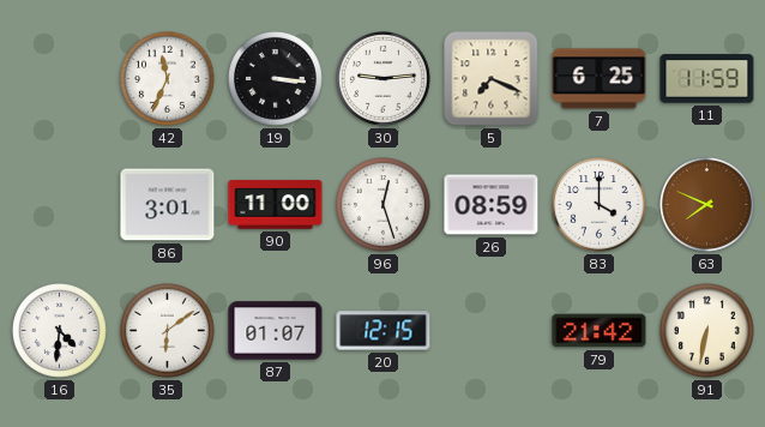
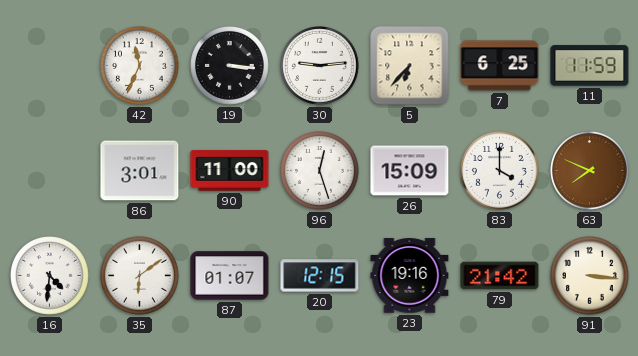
5: 7:19 -> 6:37 (410, 66)
26: 08:59 -> 15:09 (410, 171)
23: none -> 19:16 (410, 276)
91: 6:32 -> 3:16 (590, 276)
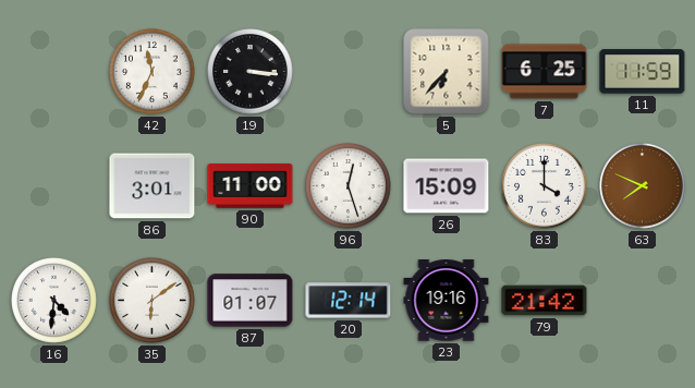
30: 9:14 -> none (320, 66)
20: 12:15 -> 12:14 (349, 301)
91: 3:16 -> none (590, 276)
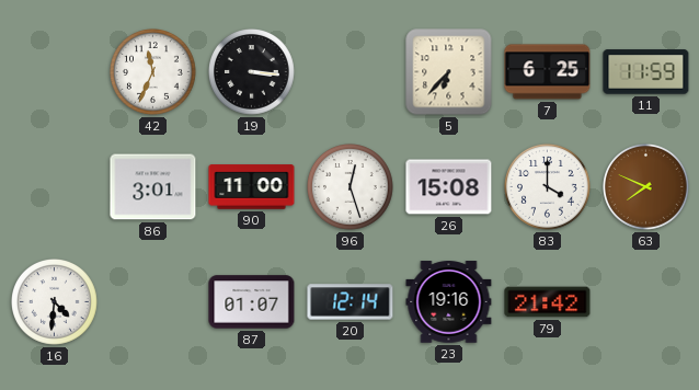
26: 15:09 -> 15:08 (449, 187)
35: 6:09 -> none (153, 301)
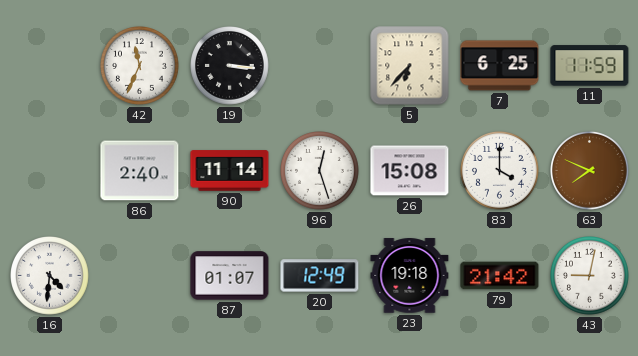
86: 3:01 -> 2:40 (140, 171)
90: 11:00 -> 11:14 (230, 171)
20: 12:14 -> 12:49 (320, 276)
23: 19:16 -> 19:18 (410, 276)
43: none -> 9:02 (590, 276)
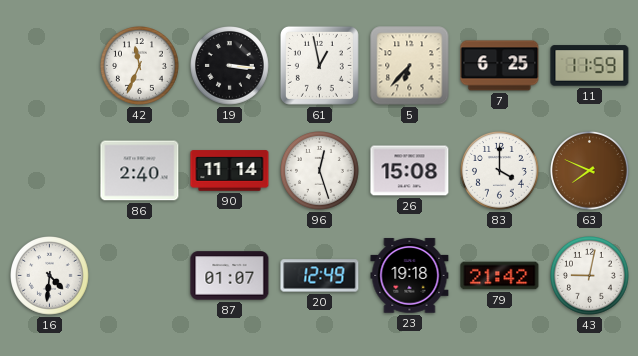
61: none -> 12:58 (319, 65)
